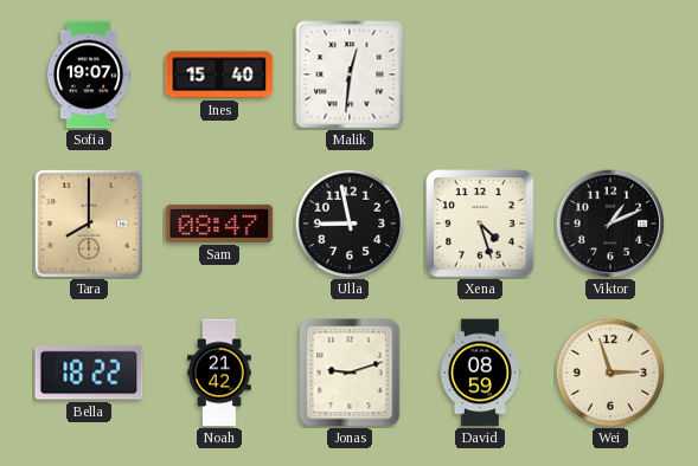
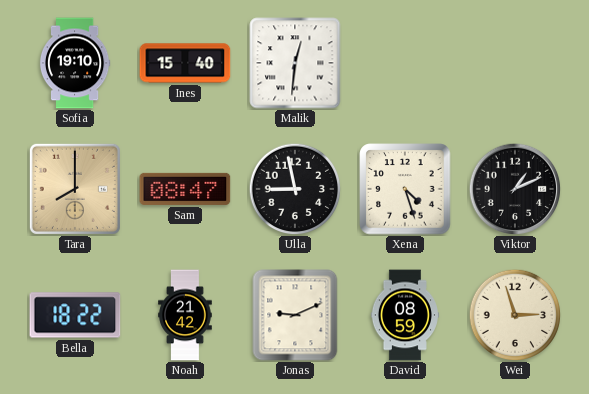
Sofia: 19:07 -> 19:10 (75, 63)
Jonas: 9:12 -> 9:11 (295, 315)
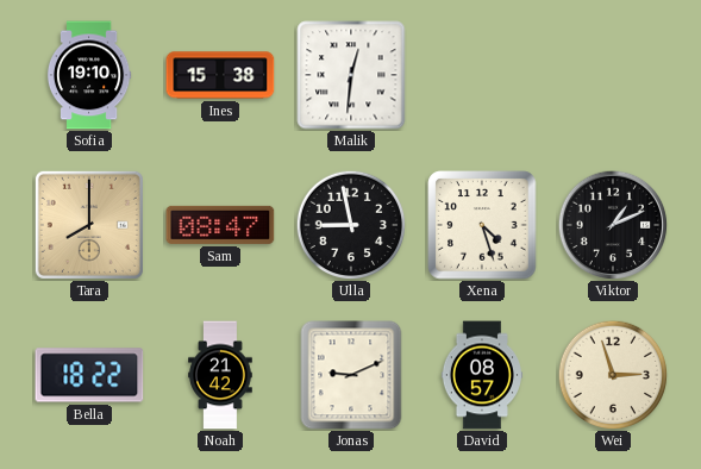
Ines: 15:40 -> 15:38 (220, 75)
David: 08:59 -> 08:57 (482, 375)
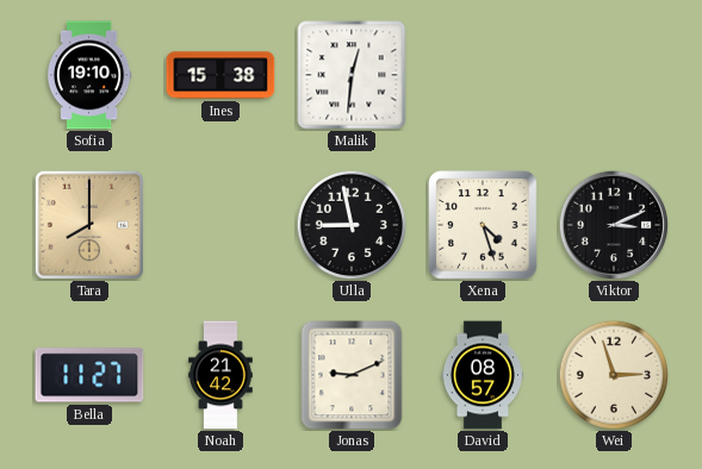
Sam: 08:47 -> none (220, 225)
Viktor: 1:11 -> 3:11 (614, 225)
Bella: 18:22 -> 11:27 (89, 375)
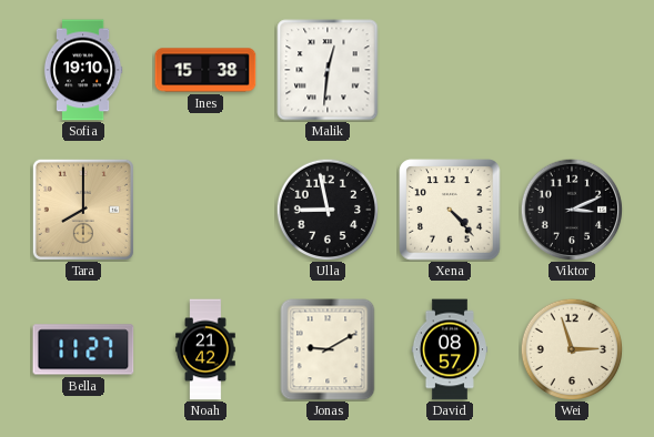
Xena: 4:27 -> 4:23 (450, 210)
Jonas: 9:11 -> 9:10 (328, 349)
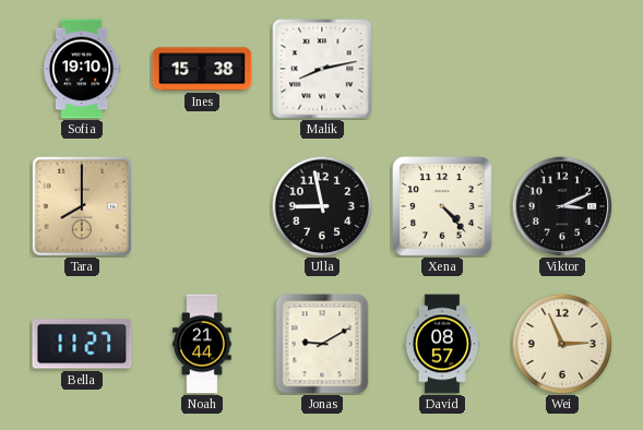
Malik: 12:31 -> 8:13 (322, 69)
Noah: 21:42 -> 21:44 (202, 344)
Wei: 2:57 -> 2:56 (562, 344)
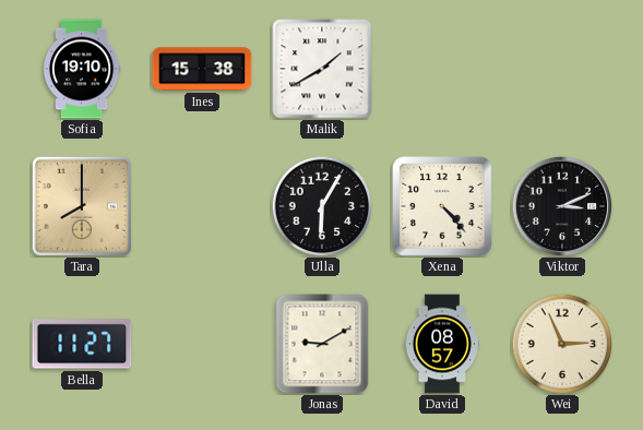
Malik: 8:13 -> 1:40 (322, 69)
Ulla: 8:58 -> 6:05 (322, 206)
Noah: 21:44 -> none (202, 344)
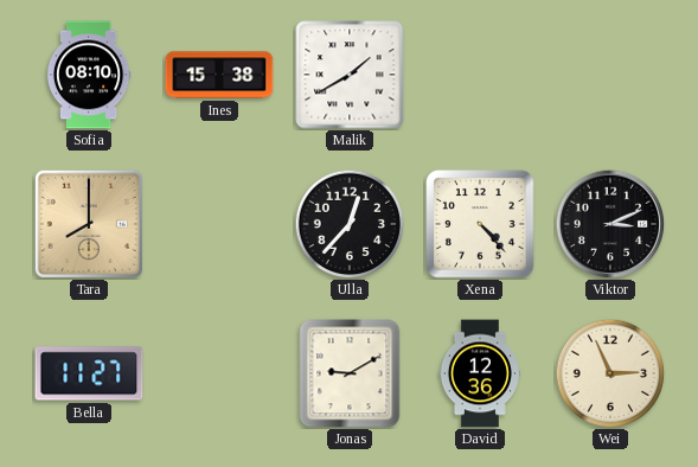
Sofia: 19:10 -> 08:10 (89, 75)
Ulla: 6:05 -> 12:37 (350, 224)
David: 08:57 -> 12:36 (480, 373)
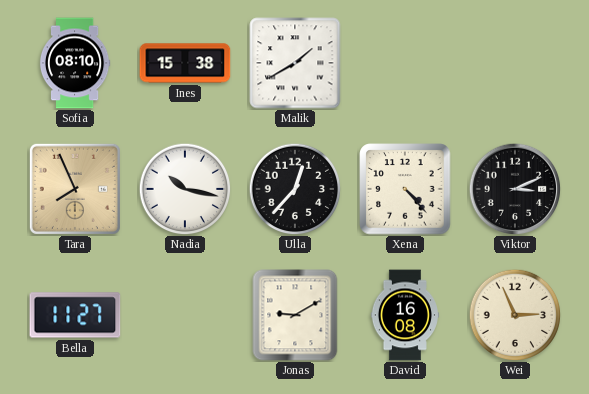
Tara: 8:00 -> 7:56 (75, 189)
Nadia: none -> 10:17 (185, 189)
David: 12:36 -> 16:08 (405, 315)
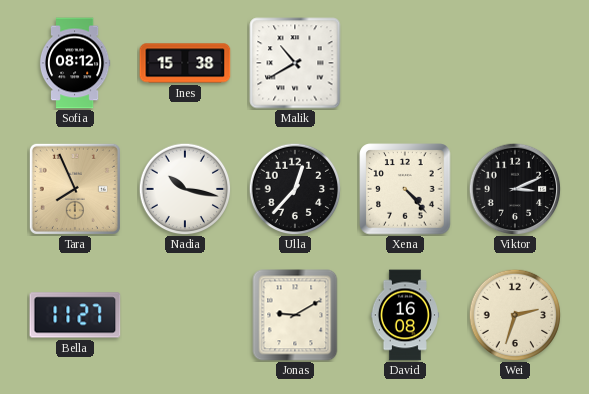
Sofia: 08:10 -> 08:12 (75, 63)
Malik: 1:40 -> 10:40 (295, 63)
Wei: 2:56 -> 2:33 (515, 315)
